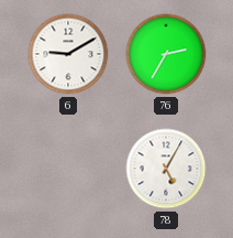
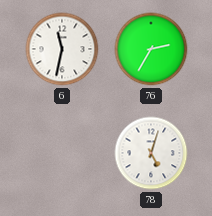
6: 9:10 -> 11:32 (62, 49)
78: 5:05 -> 5:03 (151, 153)
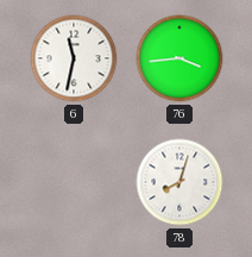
76: 2:35 -> 3:44 (179, 58)
78: 5:03 -> 8:03 (179, 182)
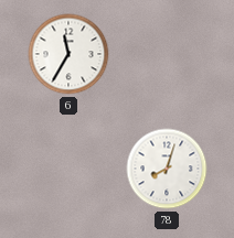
6: 11:32 -> 11:35 (68, 54)
76: 3:44 -> none (179, 58)
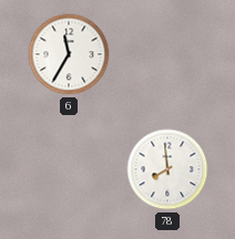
78: 8:03 -> 7:59 (167, 169)
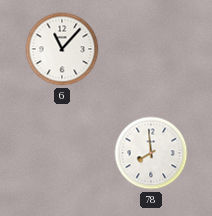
6: 11:35 -> 11:07 (62, 49)
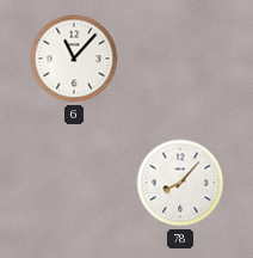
78: 7:59 -> 8:07 (180, 183)
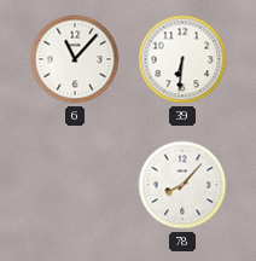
39: none -> 6:31 (182, 59)
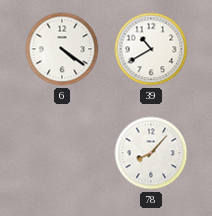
6: 11:07 -> 4:21 (62, 49)
39: 6:31 -> 10:40 (151, 49)
